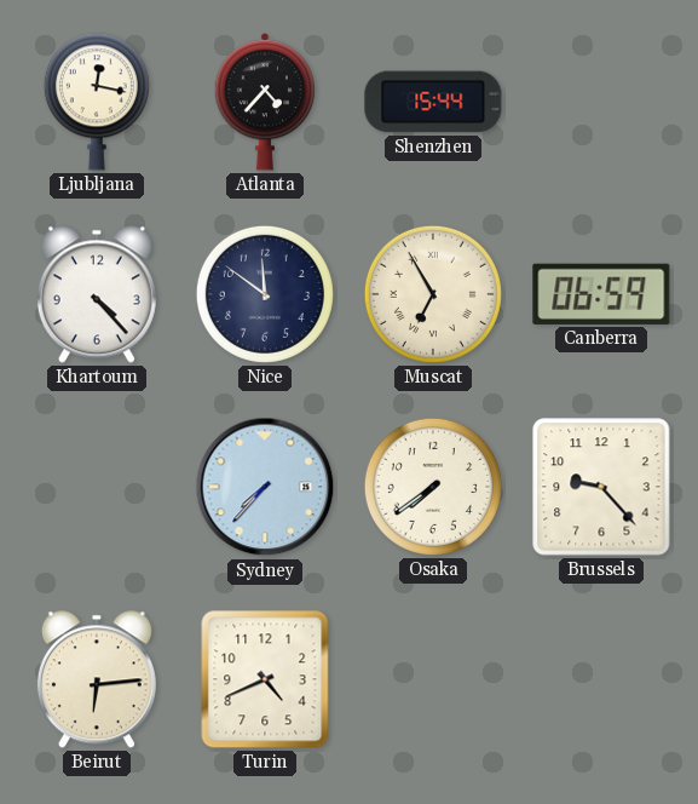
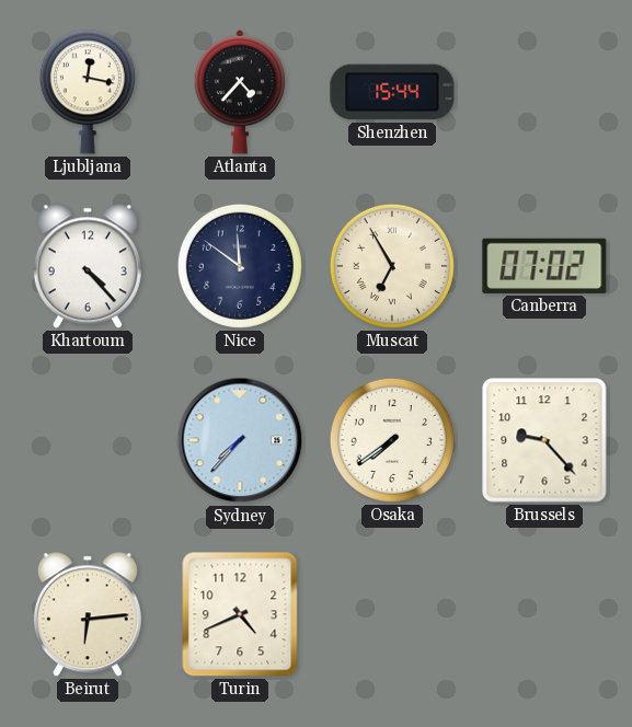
Canberra: 06:59 -> 07:02 (544, 266)
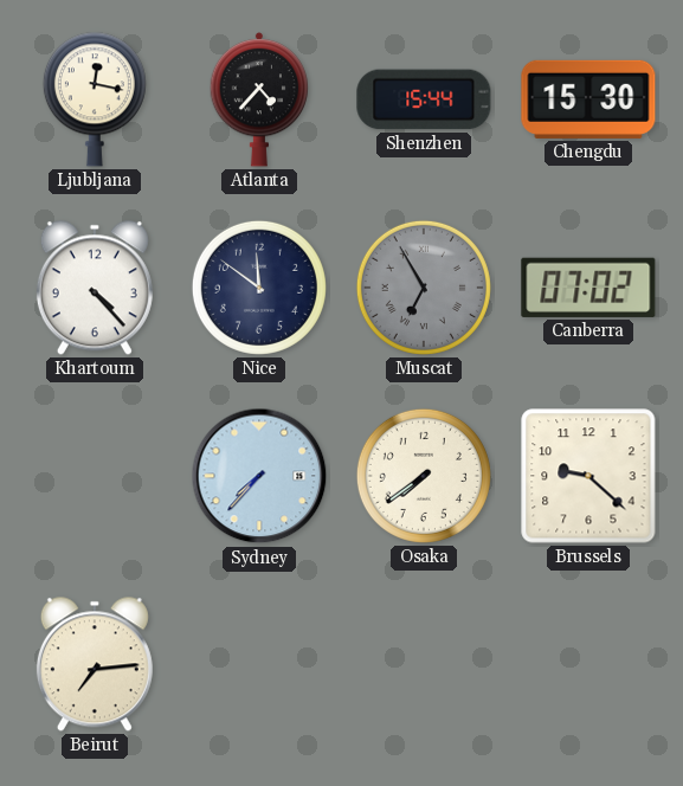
Chengdu: none -> 15:30 (588, 99)
Muscat dial: cream -> grey (424, 288)
Brussels: 9:23 -> 9:22 (588, 476)
Beirut: 6:14 -> 7:14 (95, 664)
Turin: 4:41 -> none (240, 614)
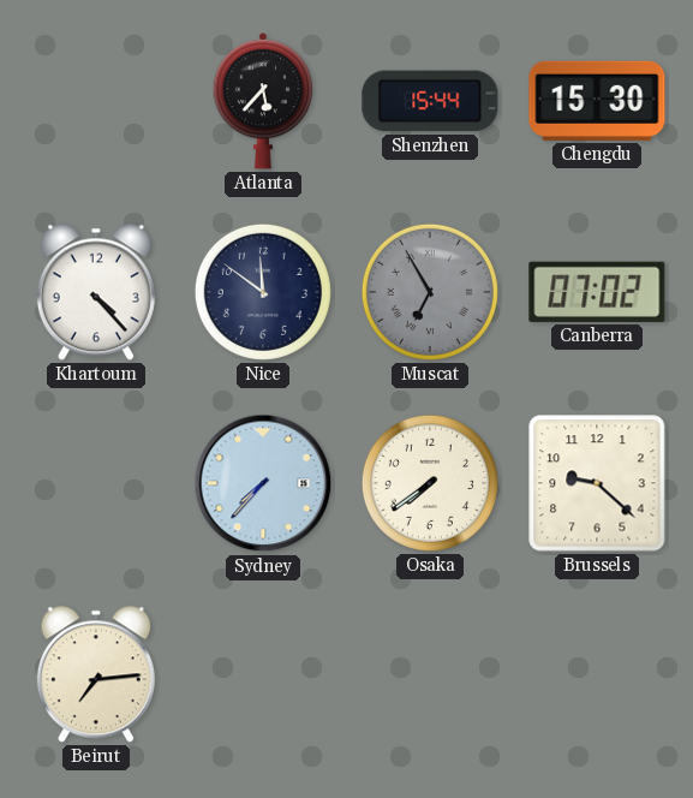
Ljubljana: 12:17 -> none (95, 99)
Atlanta: 4:37 -> 5:37 (263, 101)
